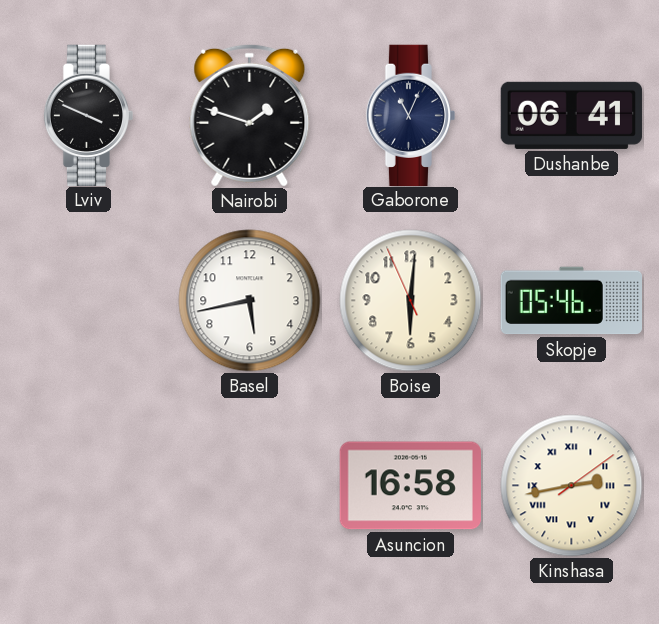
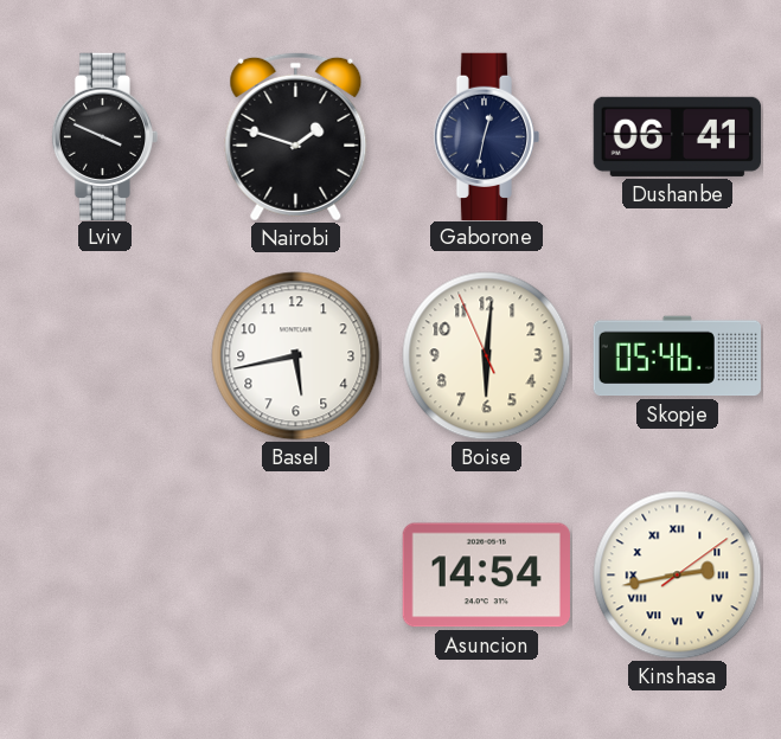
Gaborone: 11:04 -> 12:32 (487, 136)
Asuncion: 16:58 -> 14:54 (486, 576)
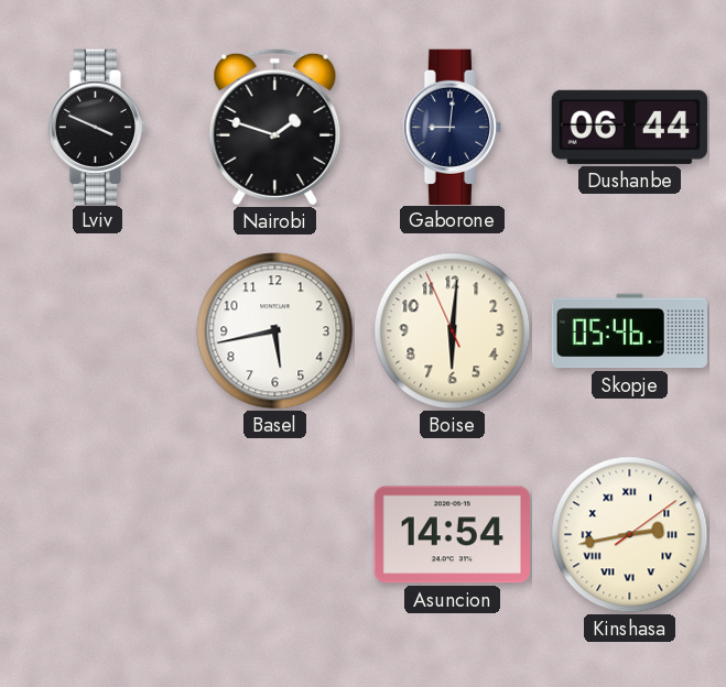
Gaborone: 12:32 -> 9:01 (453, 127)
Dushanbe: 06:41 -> 06:44 (629, 127)
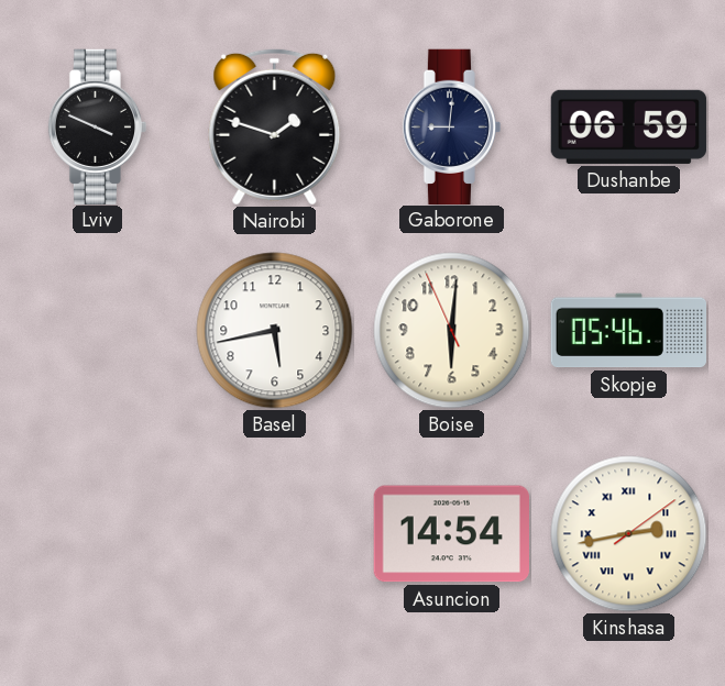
Dushanbe: 06:44 -> 06:59 (628, 126)
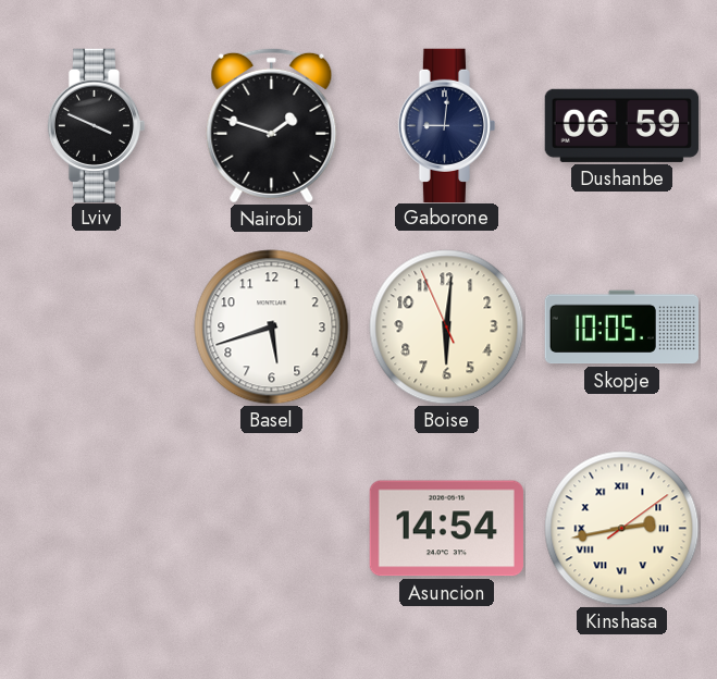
Basel: 5:43 -> 5:42 (272, 328)
Skopje: 05:46 -> 10:05 (621, 328)
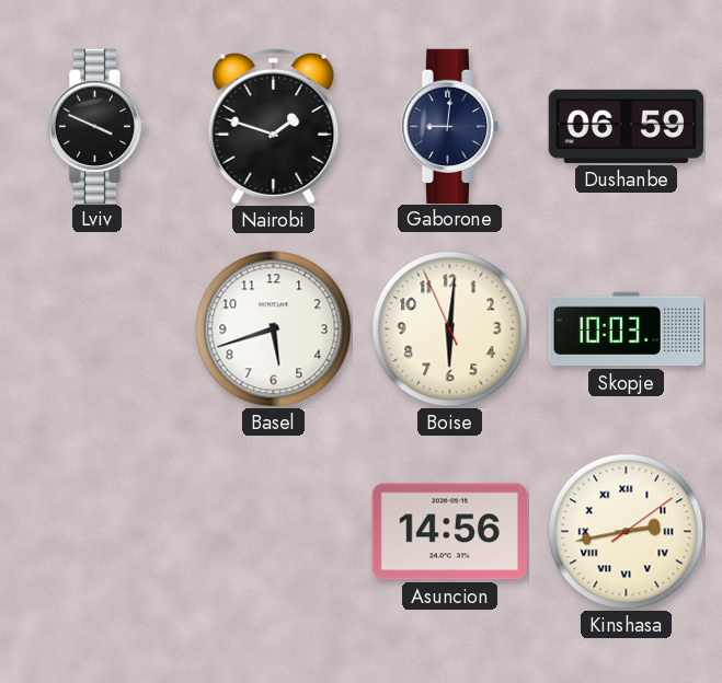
Skopje: 10:05 -> 10:03 (626, 329)
Asuncion: 14:54 -> 14:56 (449, 532)
